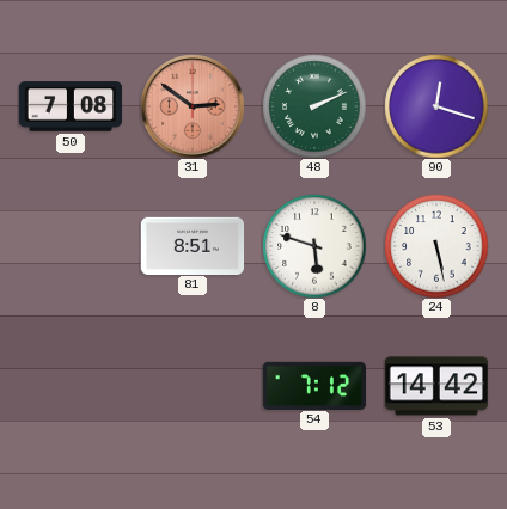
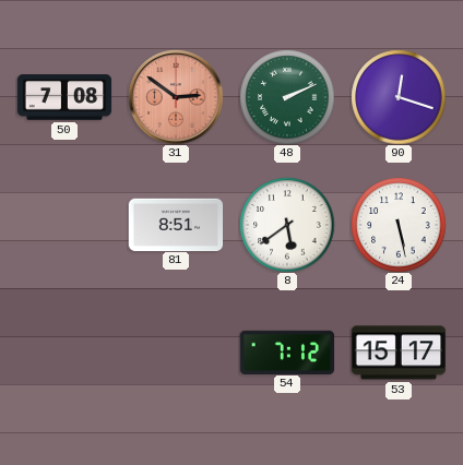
8: 5:48 -> 5:39 (287, 225)
53: 14:42 -> 15:17 (399, 353)
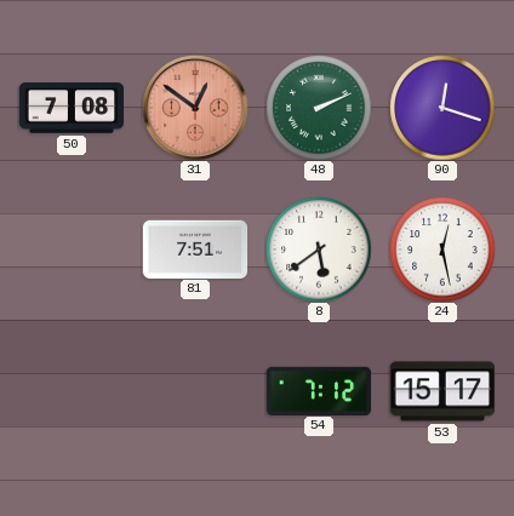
31: 2:51 -> 12:51 (195, 108)
81: 8:51 -> 7:51 (195, 248)
24: 5:28 -> 12:28 (442, 250)
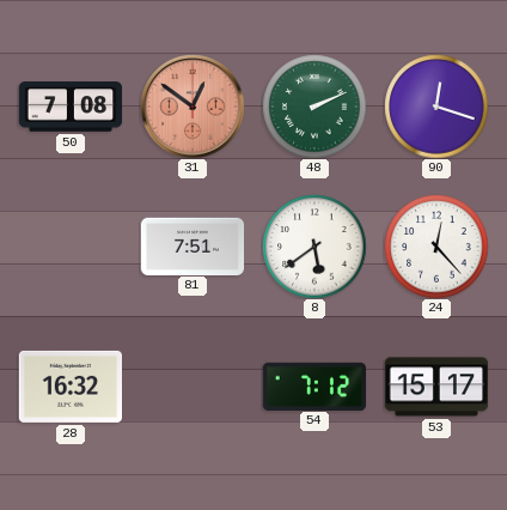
24: 12:28 -> 12:23 (436, 247)
28: none -> 16:32 (69, 387)
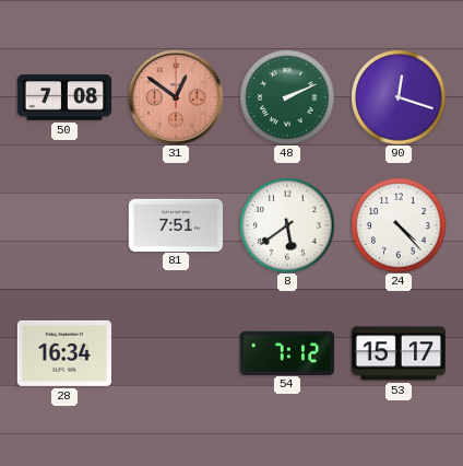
24: 12:23 -> 4:23 (399, 225)
28: 16:32 -> 16:34 (63, 353)
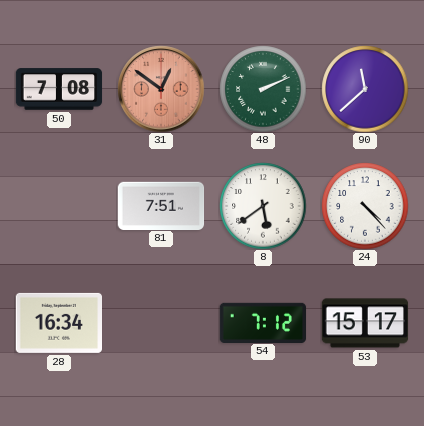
90: 12:18 -> 11:38 (365, 89)
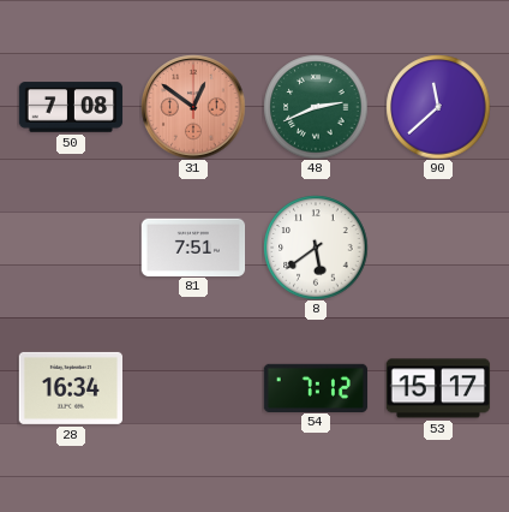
48: 2:11 -> 2:41 (316, 107)
24: 4:23 -> none (365, 206)
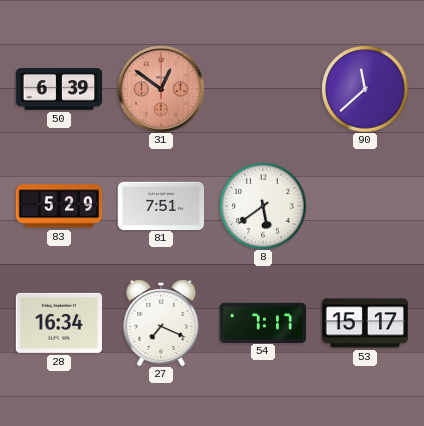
50: 7:08 -> 6:39 (59, 89)
48: 2:41 -> none (316, 107)
83: none -> 5:29 (59, 206)
27: none -> 7:19 (161, 323)
54: 7:12 -> 7:17 (263, 322)
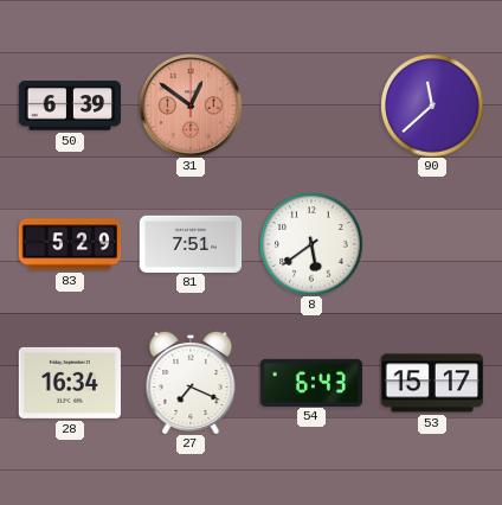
54: 7:17 -> 6:43 (311, 382)
